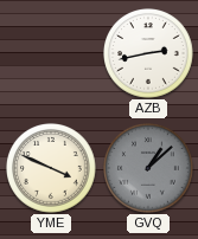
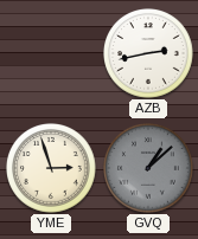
YME: 3:49 -> 2:57 (51, 168)
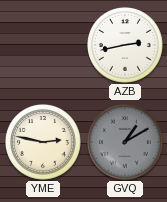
YME: 2:57 -> 2:47 (43, 142)
GVQ: 1:08 -> 1:10 (125, 142)
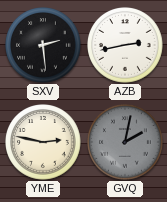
SXV: none -> 2:29 (43, 45)
GVQ: 1:10 -> 2:02 (125, 142)
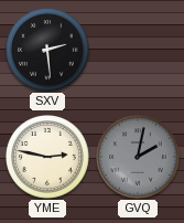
AZB: 2:43 -> none (125, 45)
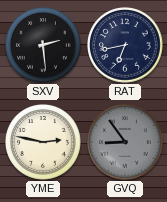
RAT: none -> 6:43 (125, 45)
GVQ: 2:02 -> 8:54 (125, 142)
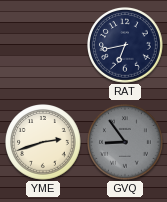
SXV: 2:29 -> none (43, 45)
YME: 2:47 -> 2:42 (43, 142)
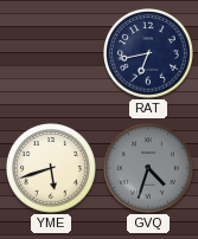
YME: 2:42 -> 5:42 (51, 168)
GVQ: 8:54 -> 4:33 (148, 168)
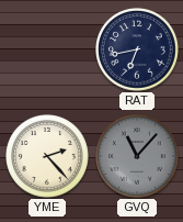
YME: 5:42 -> 2:23 (47, 156)
GVQ: 4:33 -> 11:07 (137, 156)
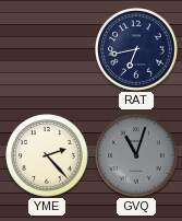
GVQ: 11:07 -> 11:03 (136, 155)
